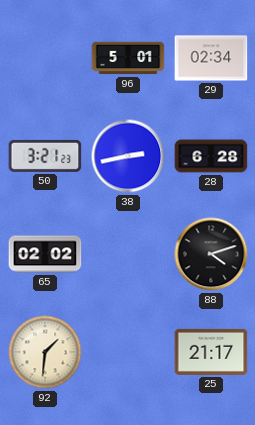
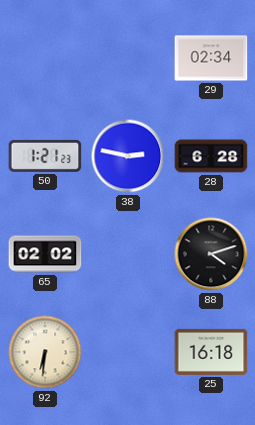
96: 5:01 -> none (128, 58)
50: 3:21 -> 1:21 (45, 156)
38: 2:43 -> 2:47 (128, 156)
92: 1:31 -> 6:31 (45, 352)
25: 21:17 -> 16:18 (211, 352)
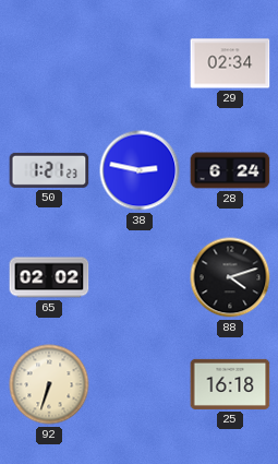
28: 6:28 -> 6:24 (230, 170)
92: 6:31 -> 6:33 (49, 384)
